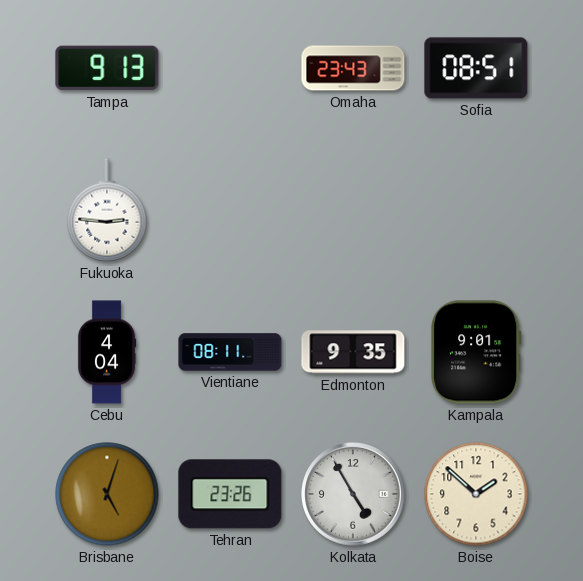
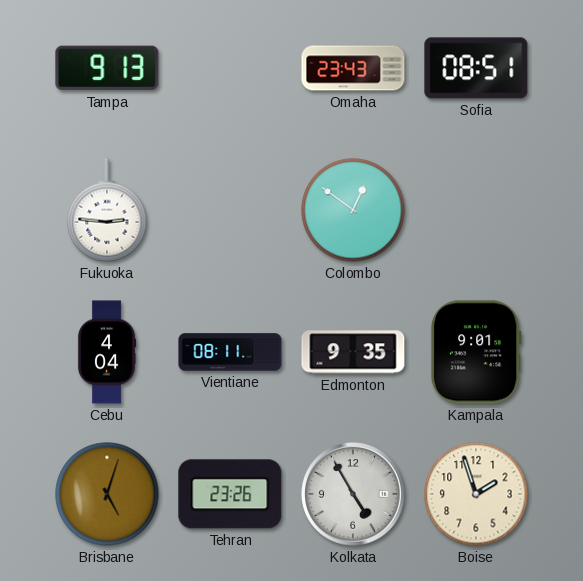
Colombo: none -> 12:51 (353, 210)
Boise: 1:52 -> 1:57 (476, 494)
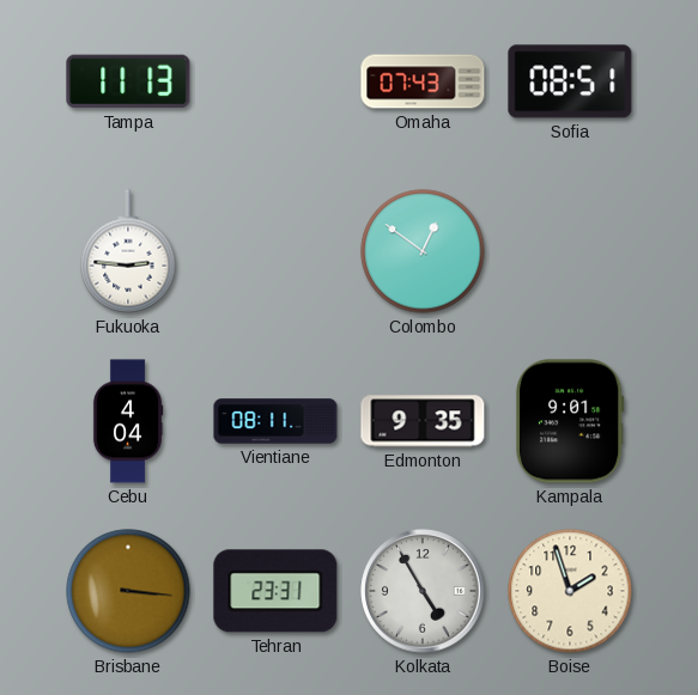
Tampa: 9:13 -> 11:13 (128, 81)
Omaha: 23:43 -> 07:43 (423, 81)
Brisbane: 5:03 -> 3:16 (128, 591)
Tehran: 23:26 -> 23:31 (275, 591)
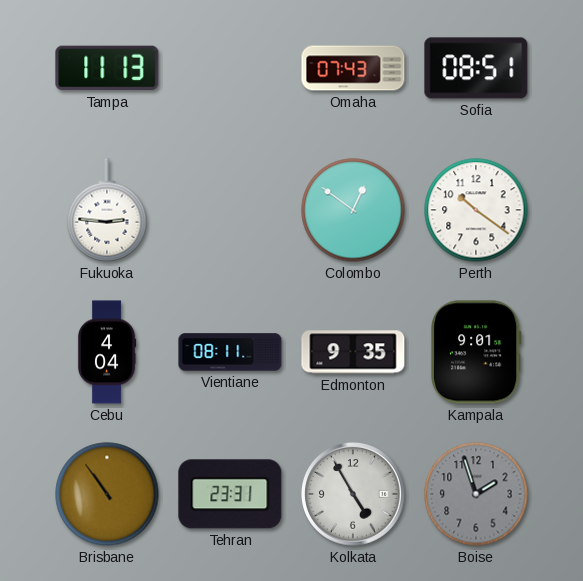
Perth: none -> 10:21 (476, 210)
Brisbane: 3:16 -> 10:54 (107, 494)
Boise dial: cream -> grey (476, 494)
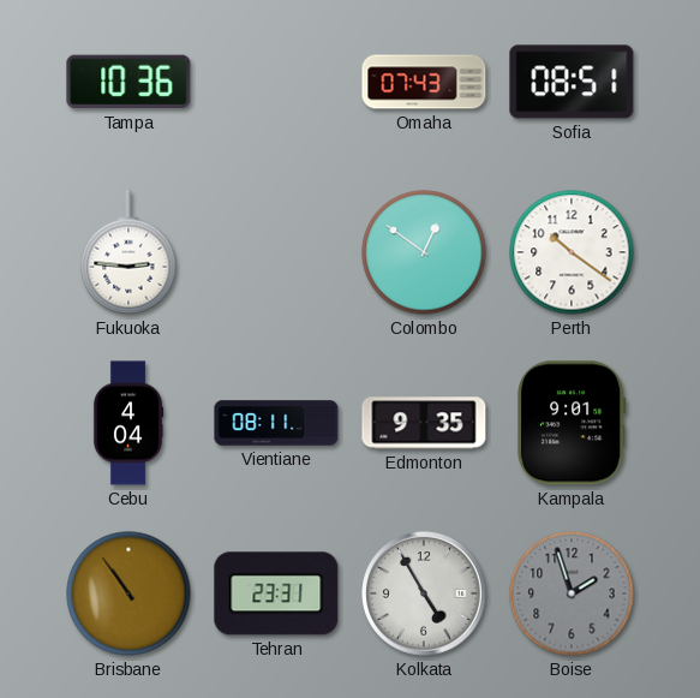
Tampa: 11:13 -> 10:36 (128, 82)
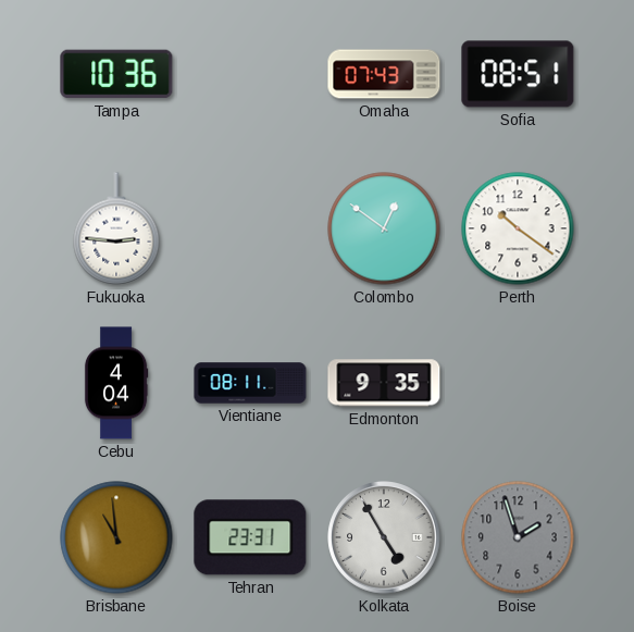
Kampala: 9:01 -> none (572, 423)
Brisbane: 10:54 -> 10:59 (116, 537)
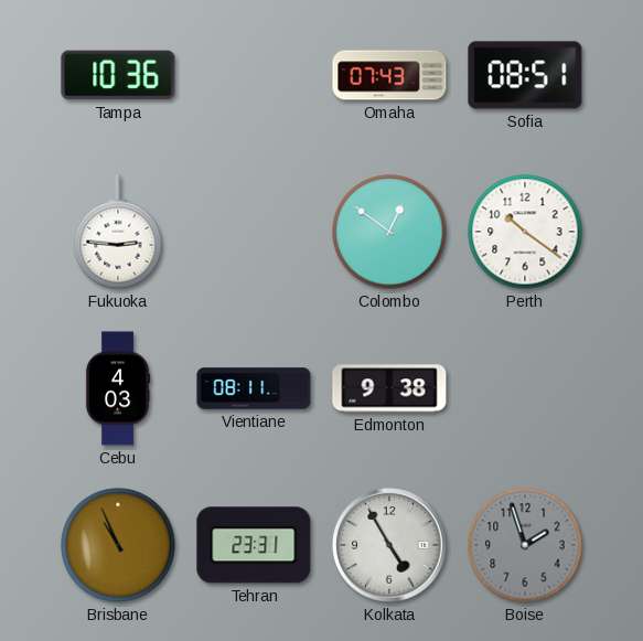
Cebu: 4:04 -> 4:03 (118, 388)
Edmonton: 9:35 -> 9:38 (389, 388)
Brisbane: 10:59 -> 10:56 (118, 545)
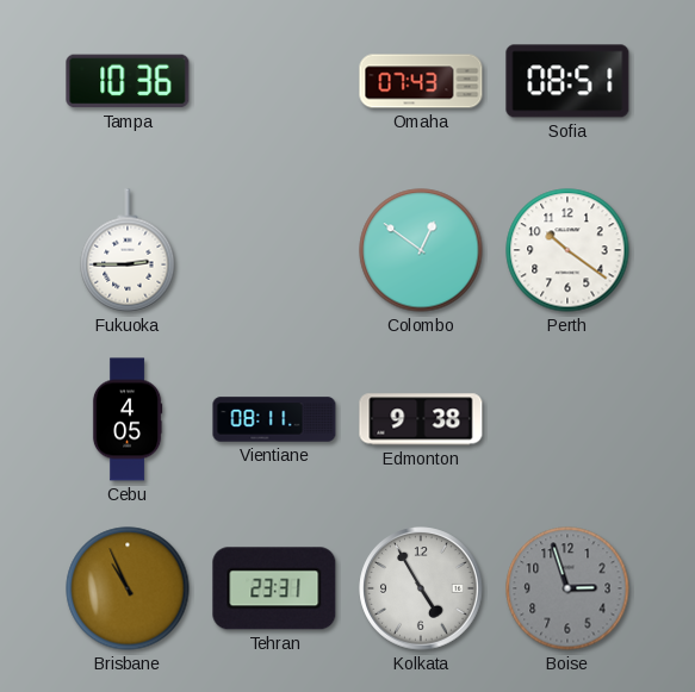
Fukuoka: 2:46 -> 2:45 (128, 250)
Cebu: 4:03 -> 4:05 (128, 419)
Boise: 1:57 -> 2:57 (567, 588)
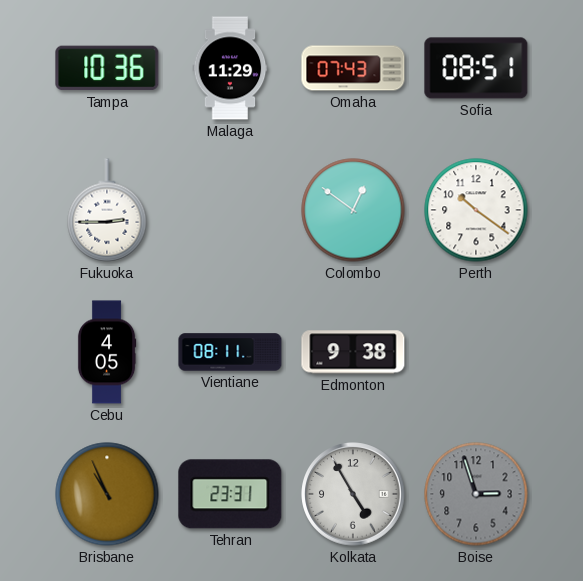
Malaga: none -> 11:29 (230, 68)
